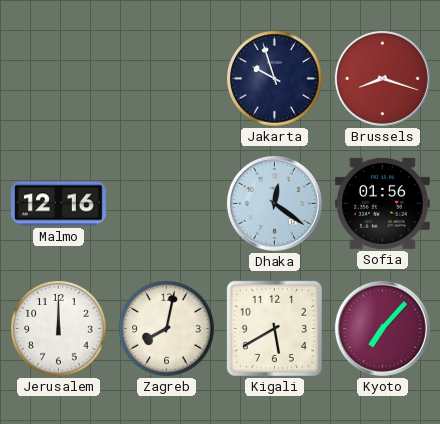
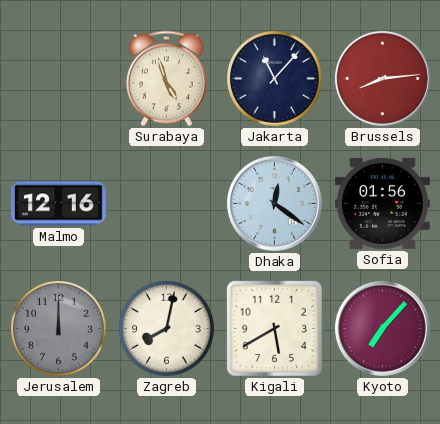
Surabaya: none -> 4:57 (166, 79)
Jakarta: 9:57 -> 11:07 (275, 79)
Brussels: 8:18 -> 8:14 (382, 78)
Jerusalem dial: white -> grey (59, 329)
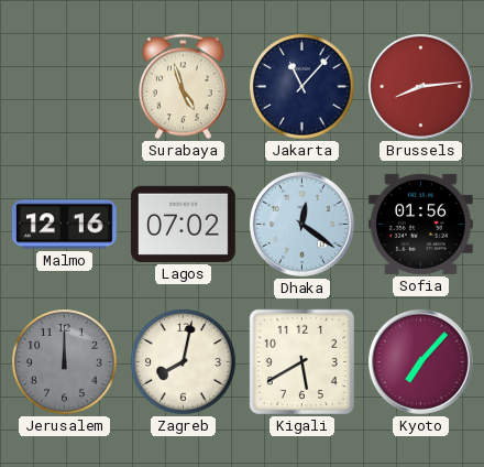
Lagos: none -> 07:02 (183, 224)
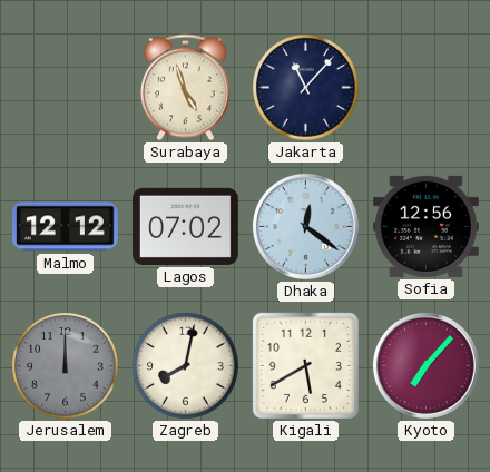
Brussels: 8:14 -> none (420, 86)
Malmo: 12:16 -> 12:12 (65, 227)
Sofia: 01:56 -> 12:56 (425, 226)
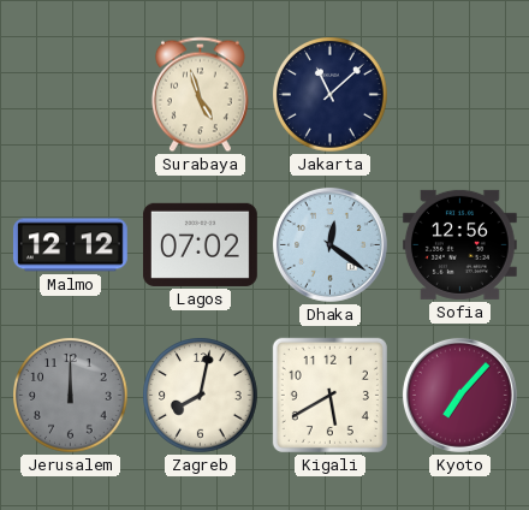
Jakarta: 11:07 -> 11:08 (331, 95)
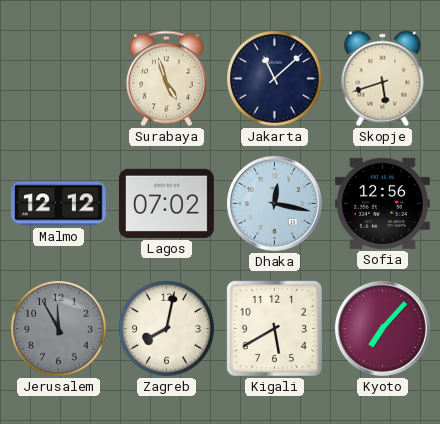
Skopje: none -> 5:42 (383, 79)
Dhaka: 12:21 -> 12:17 (274, 203)
Jerusalem: 12:00 -> 11:55 (59, 329)
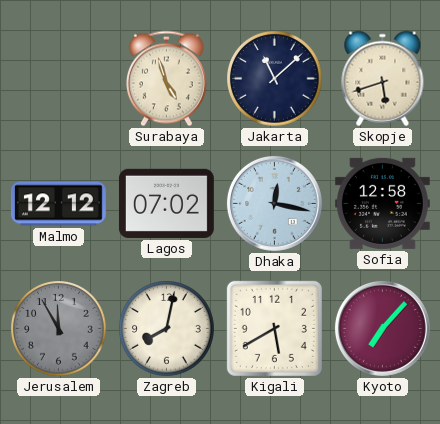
Sofia: 12:56 -> 12:58 (382, 203)
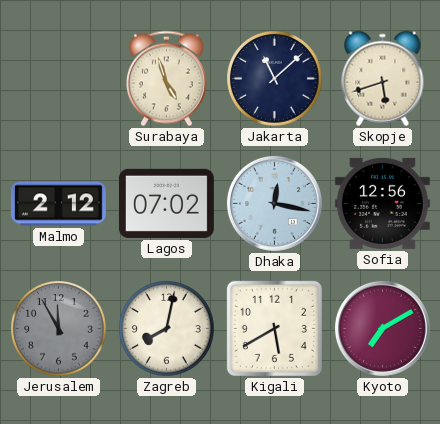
Malmo: 12:12 -> 2:12 (58, 204)
Sofia: 12:58 -> 12:56 (382, 203)
Kyoto: 7:07 -> 7:10 (382, 328)
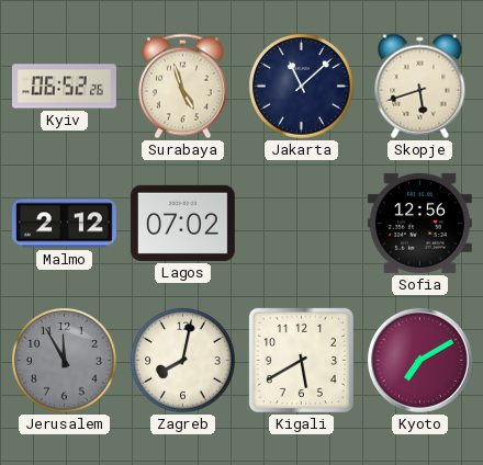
Kyiv: none -> 06:52 (64, 87)
Dhaka: 12:17 -> none (274, 203)
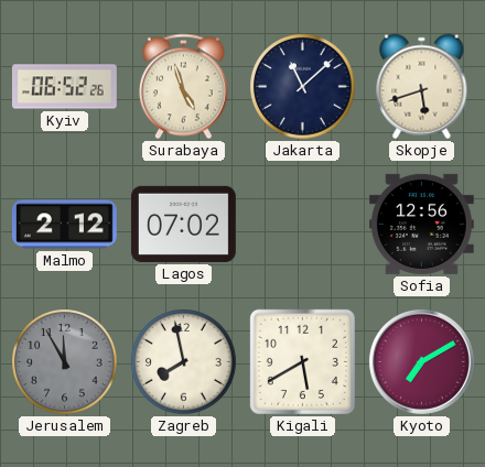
Zagreb: 8:02 -> 7:58 (184, 362)
